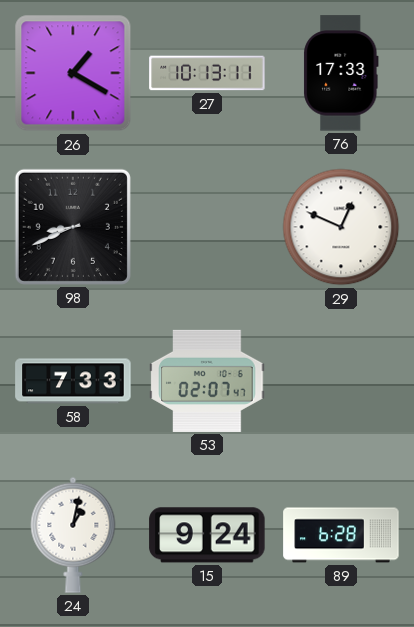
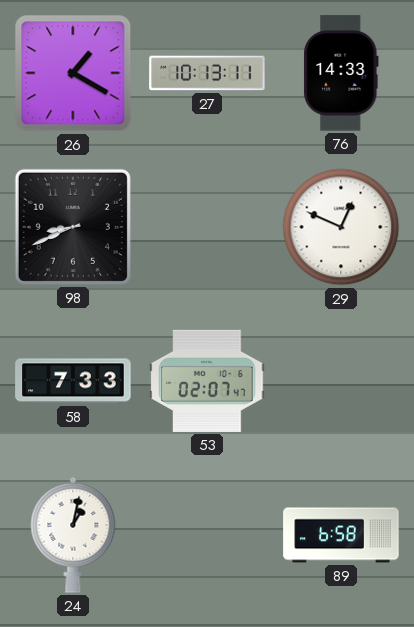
76: 17:33 -> 14:33 (341, 73)
15: 9:24 -> none (207, 535)
89: 6:28 -> 6:58 (341, 535)
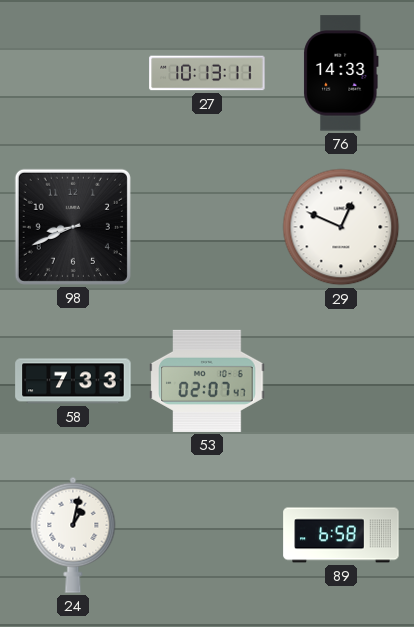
26: 1:20 -> none (73, 73)
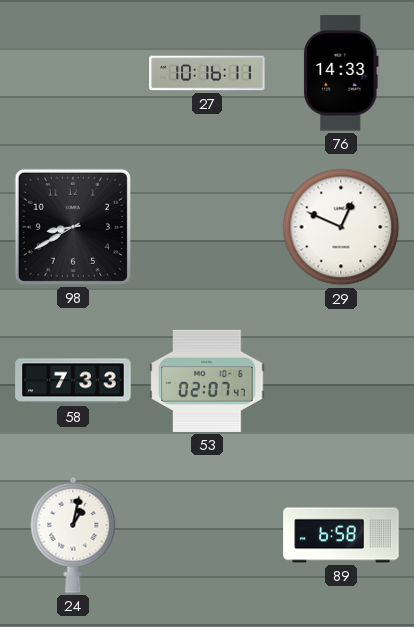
27: 10:13 -> 10:16 (207, 73)
98: 8:41 -> 8:40 (73, 227)
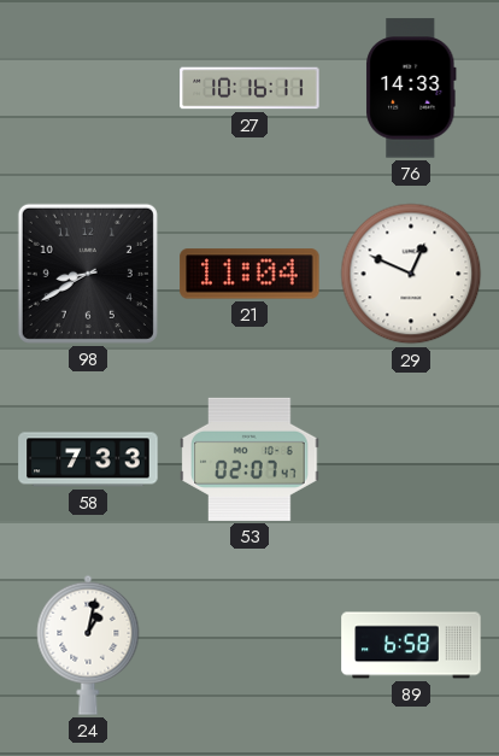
21: none -> 11:04 (249, 274)
